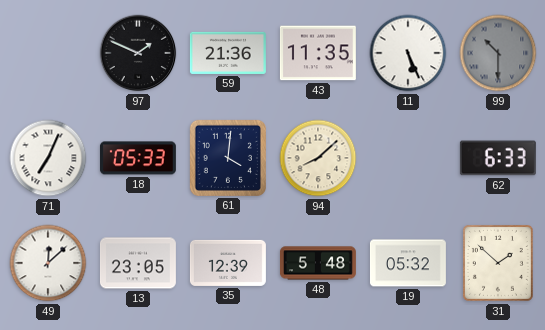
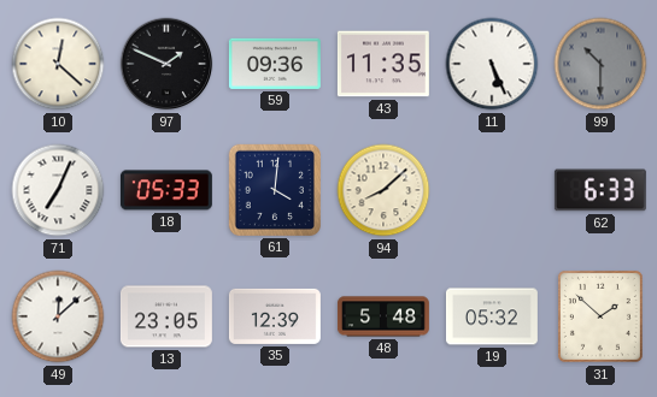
10: none -> 12:22 (58, 64)
59: 21:36 -> 09:36 (275, 64)
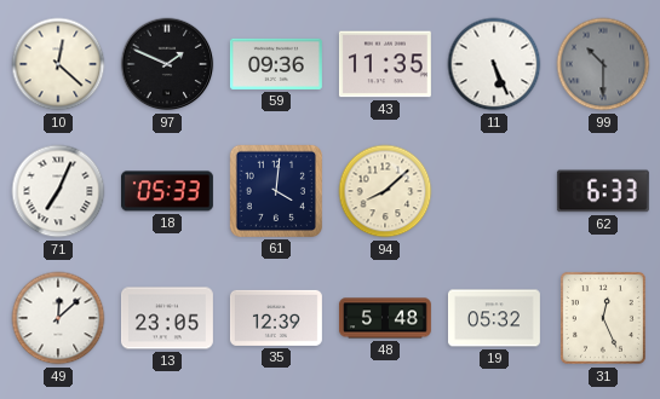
31: 1:52 -> 12:26 (603, 318)
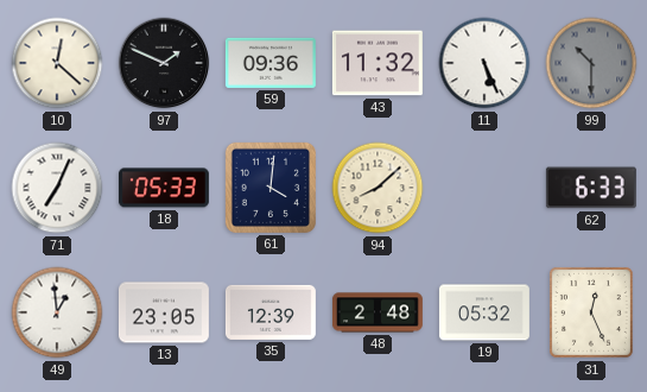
43: 11:35 -> 11:32 (378, 63)
49: 12:08 -> 12:59 (57, 312)
48: 5:48 -> 2:48 (378, 312)
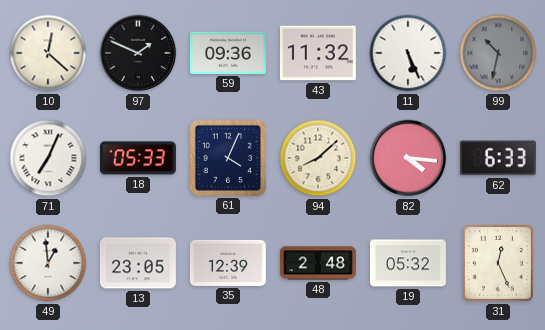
99: 10:30 -> 10:32 (498, 53)
61: 4:01 -> 4:04 (228, 158)
82: none -> 4:16 (408, 158)
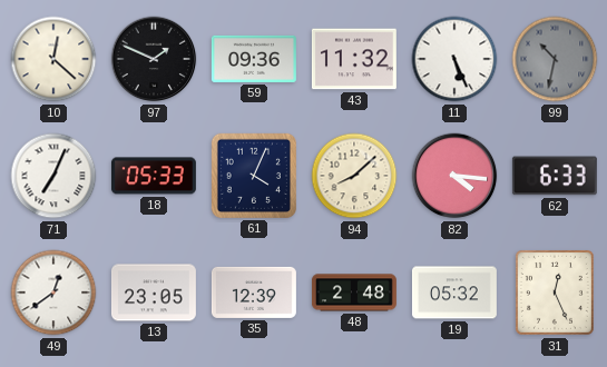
49: 12:59 -> 12:39 (53, 292)
